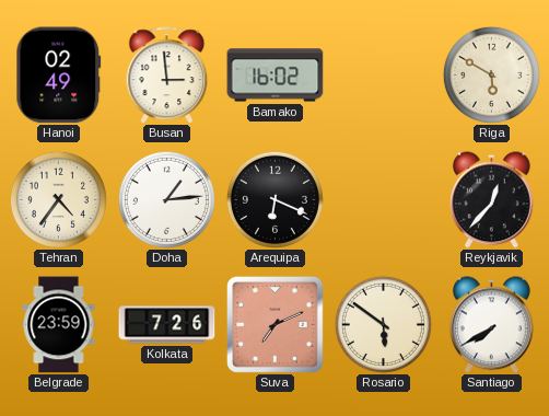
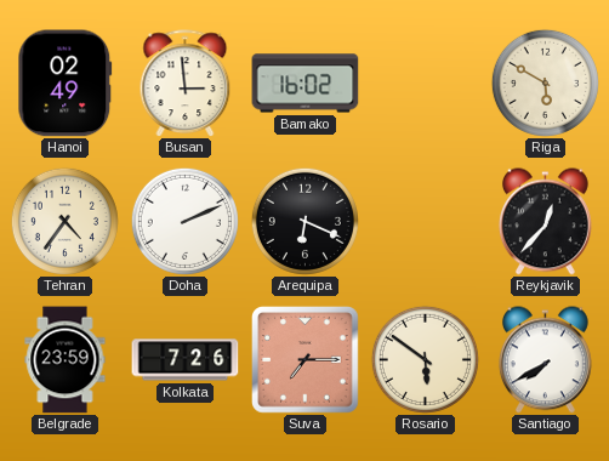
Doha: 1:14 -> 2:11 (184, 221)
Suva: 7:11 -> 7:15 (306, 360)
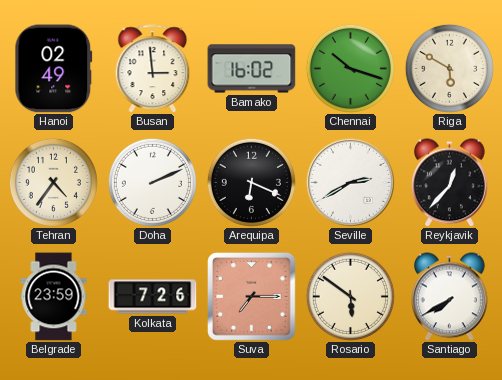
Chennai: none -> 10:18 (350, 68)
Seville: none -> 2:40 (350, 182)
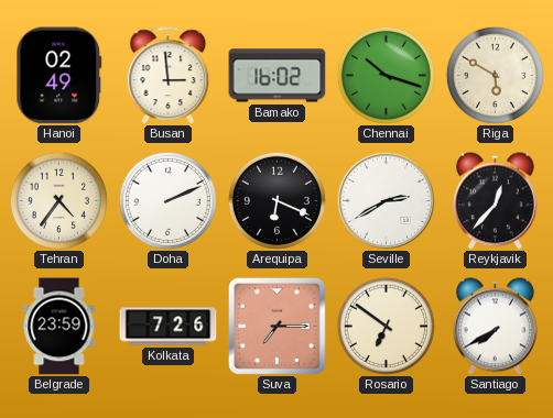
Rosario: 5:51 -> 6:51 (386, 326)
